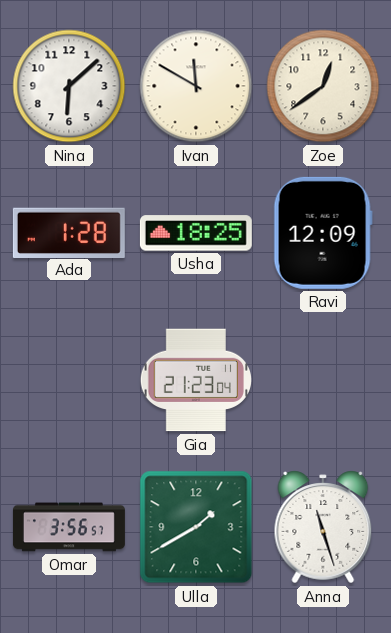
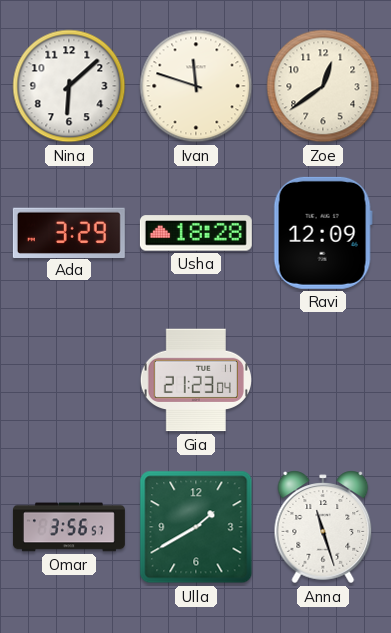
Ivan: 11:50 -> 11:48 (196, 86)
Ada: 1:28 -> 3:29 (69, 232)
Usha: 18:25 -> 18:28 (196, 233)
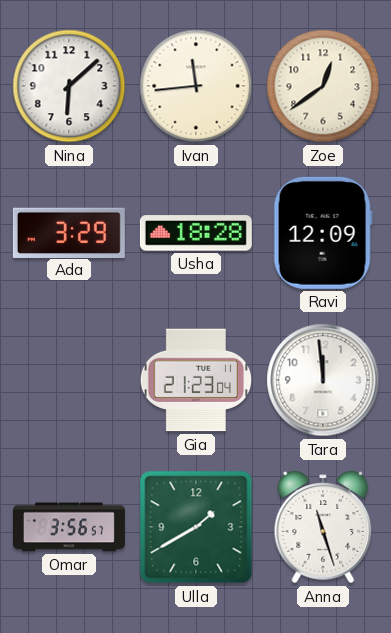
Ivan: 11:48 -> 11:44 (196, 86)
Tara: none -> 11:59 (323, 380)
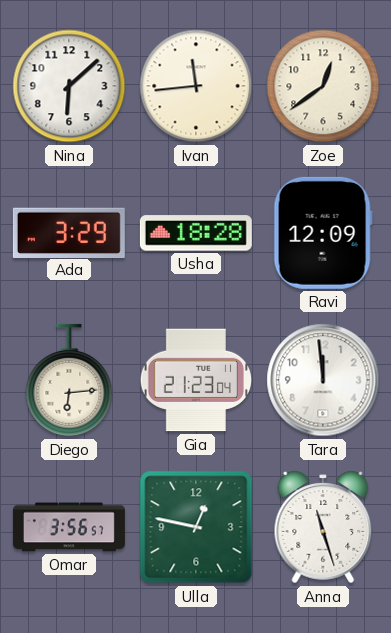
Diego: none -> 6:14 (69, 380)
Ulla: 1:40 -> 12:47 (196, 527)
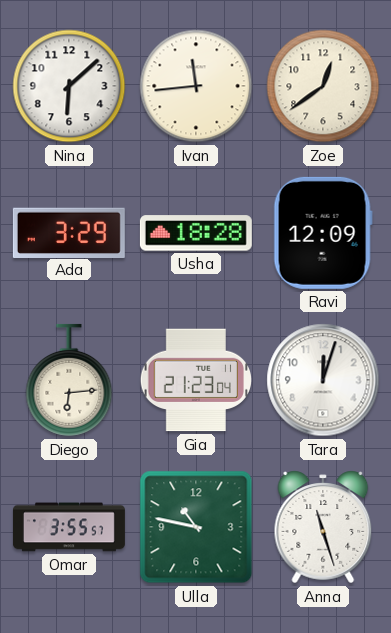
Tara: 11:59 -> 12:03 (323, 380)
Omar: 3:56 -> 3:55 (69, 527)
Ulla: 12:47 -> 10:47 (196, 527)
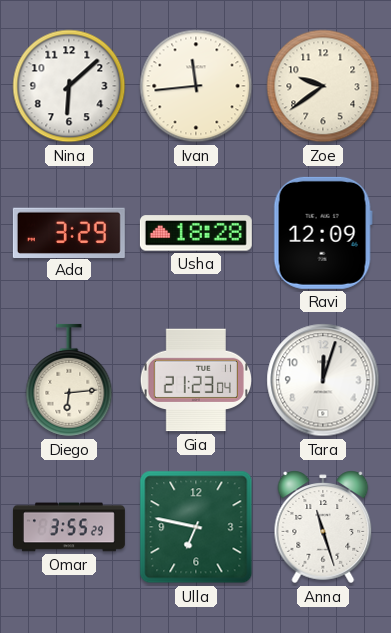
Zoe: 12:39 -> 9:39 (323, 86)
Omar: 3:55:57 -> 3:55:29 (69, 527)
Ulla: 10:47 -> 6:47 (196, 527)
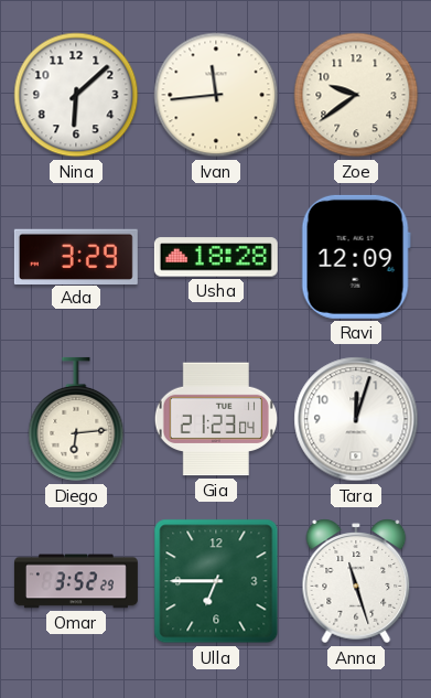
Omar: 3:55 -> 3:52 (76, 581)
Ulla: 6:47 -> 6:45 (216, 581)
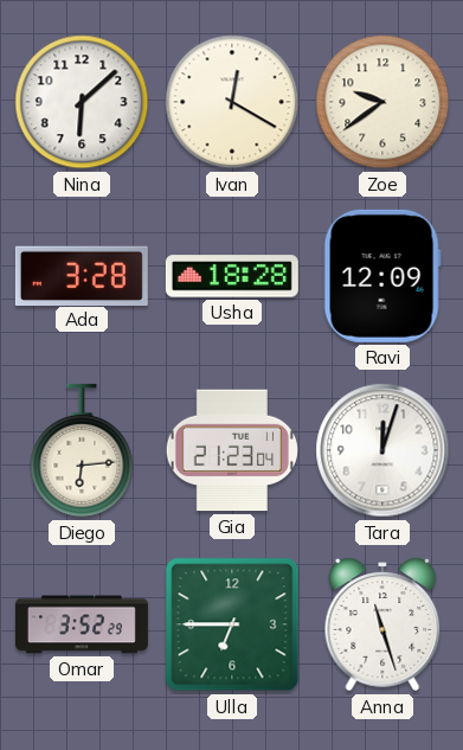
Ivan: 11:44 -> 12:20 (232, 102)
Ada: 3:29 -> 3:28 (82, 275)
